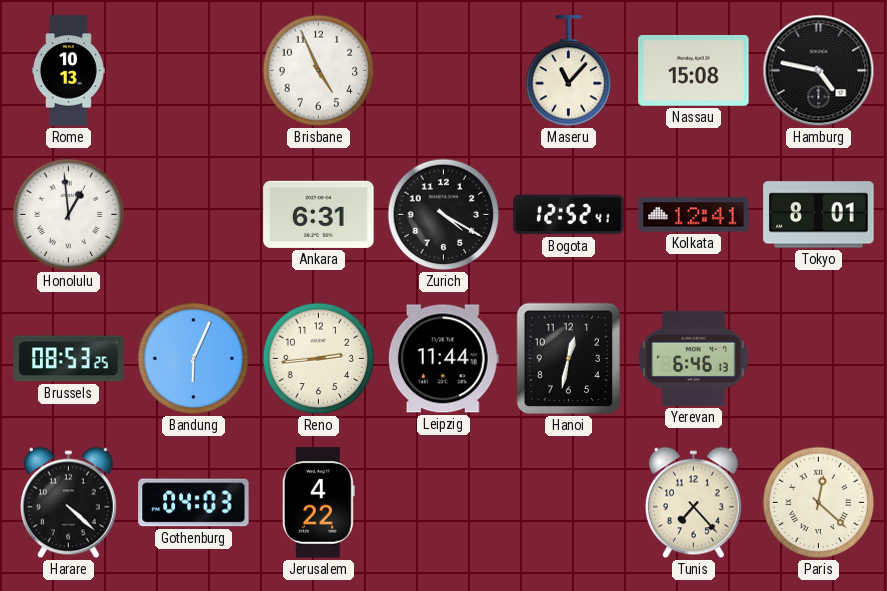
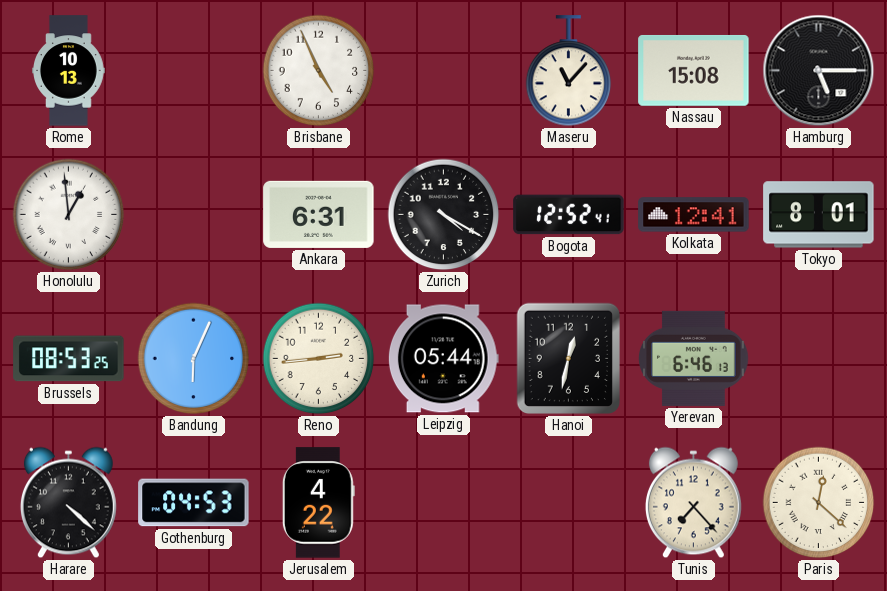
Hamburg: 4:47 -> 5:15 (819, 71)
Leipzig: 11:44 -> 05:44 (443, 359)
Gothenburg: 04:03 -> 04:53 (194, 503)
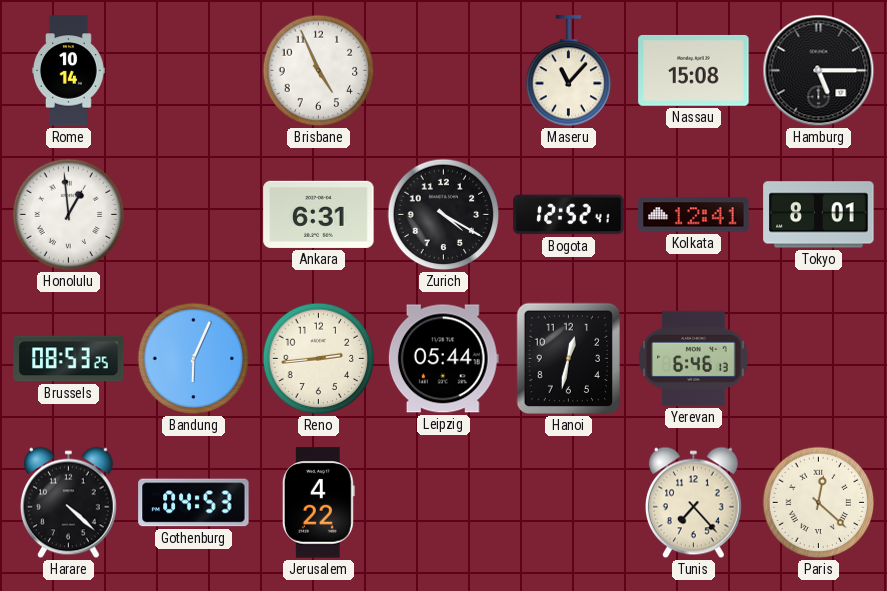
Rome: 10:13 -> 10:14 (69, 71)
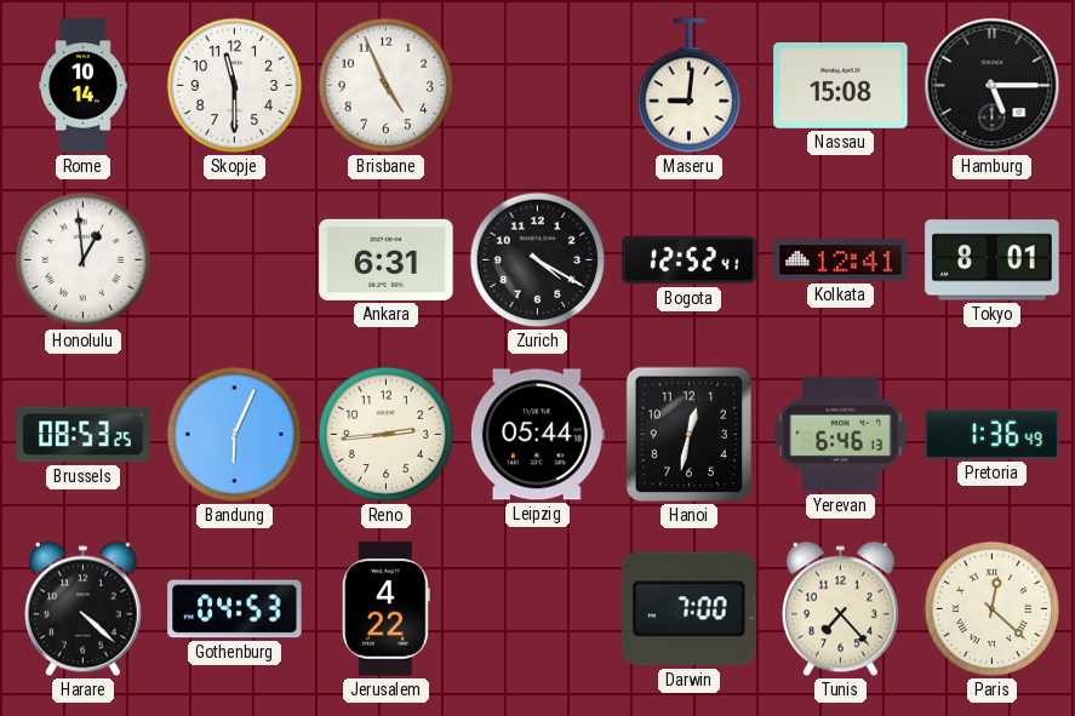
Skopje: none -> 11:30 (235, 86)
Maseru: 11:07 -> 9:01 (690, 86)
Pretoria: none -> 1:36 (993, 434)
Darwin: none -> 7:00 (690, 609)
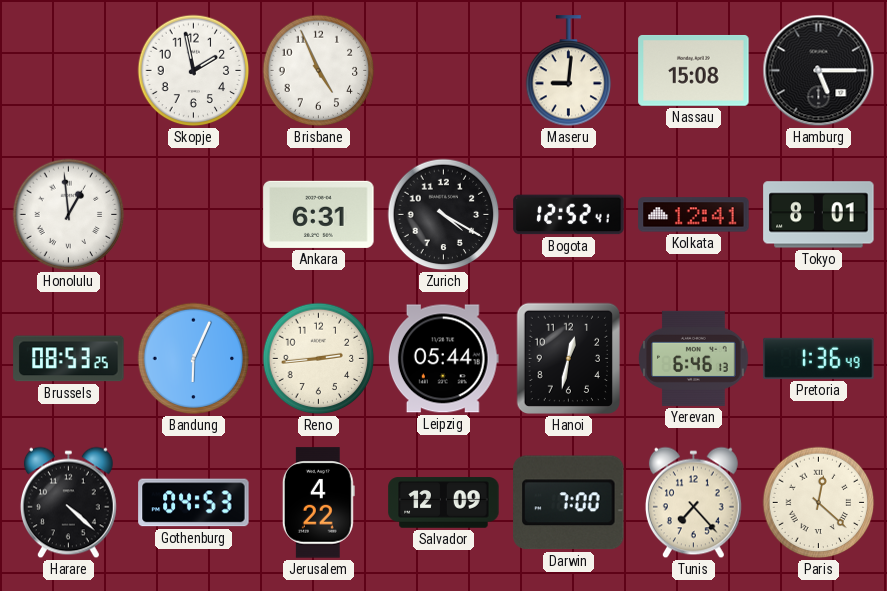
Rome: 10:14 -> none (84, 86)
Skopje: 11:30 -> 1:58 (194, 71)
Salvador: none -> 12:09 (444, 503)
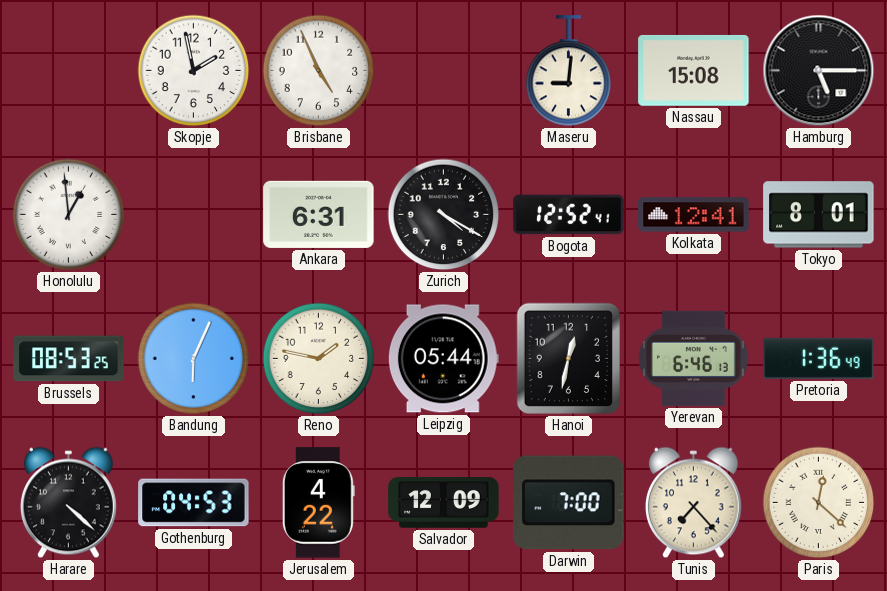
Reno: 2:44 -> 1:47 (319, 359)
